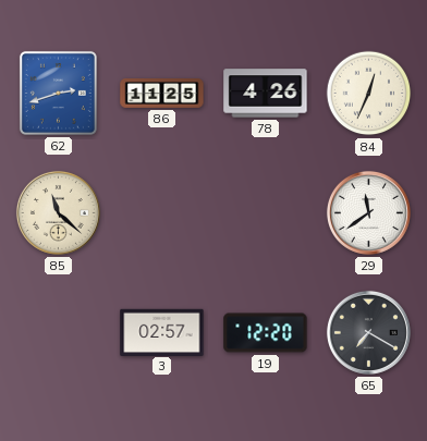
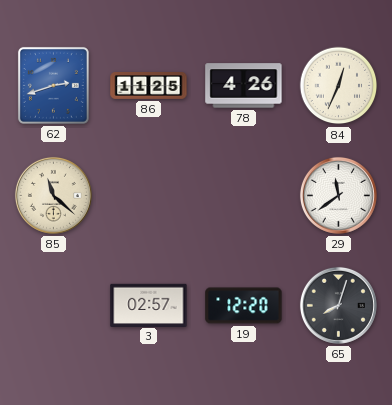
65: 7:20 -> 8:03 (338, 305)
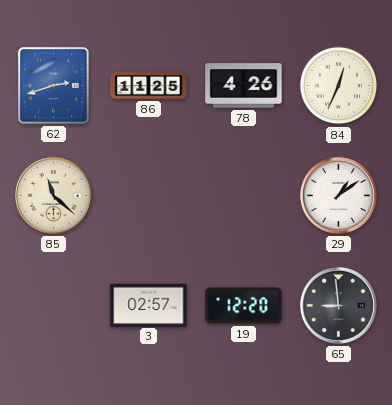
29: 11:39 -> 1:09 (338, 195)
65: 8:03 -> 8:59 (338, 305)
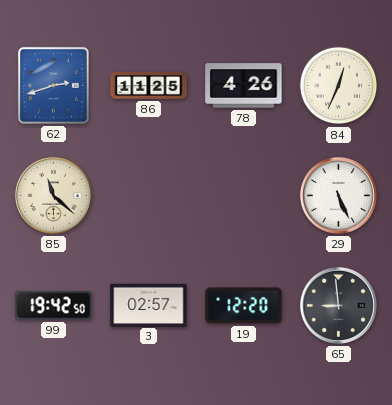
29: 1:09 -> 5:26 (338, 195)
99: none -> 19:42 (54, 306)
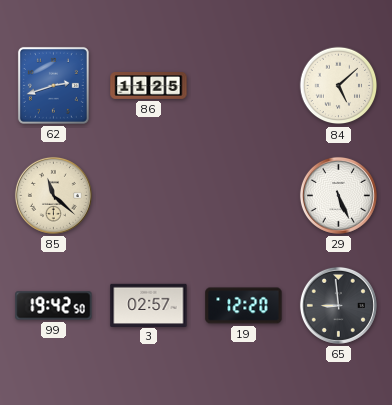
78: 4:26 -> none (244, 86)
84: 12:34 -> 5:08 (339, 86)
